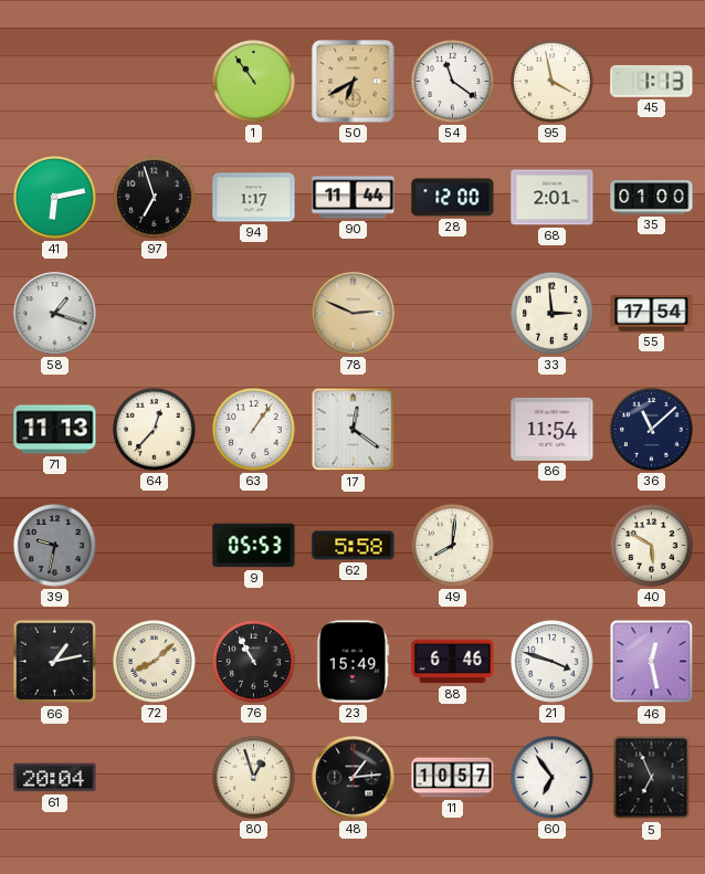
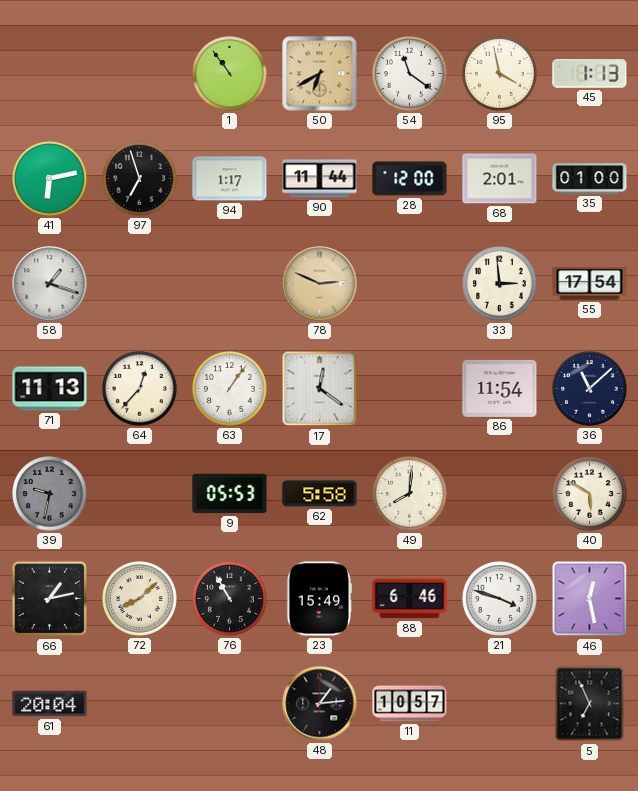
80: 12:57 -> none (254, 778)
60: 6:54 -> none (553, 778)
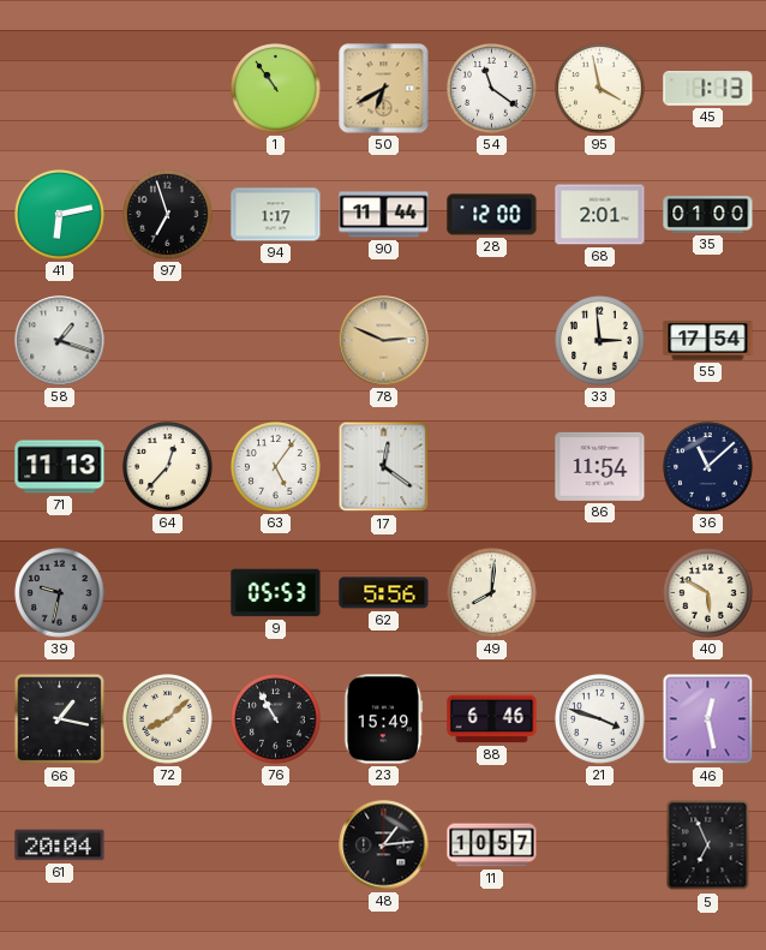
63: 1:06 -> 5:06 (276, 467)
62: 5:58 -> 5:56 (384, 593)
66: 1:13 -> 1:17 (60, 719)
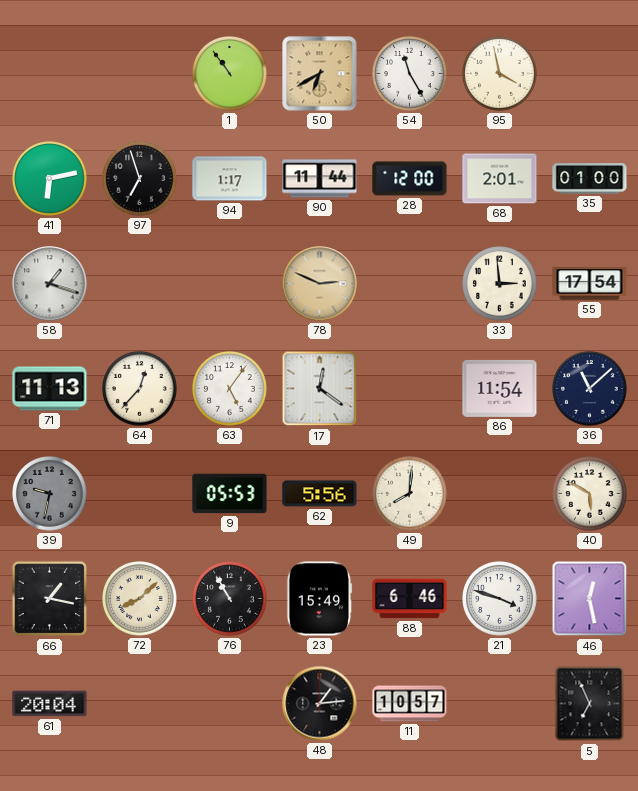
54: 11:21 -> 11:25 (410, 74)
45: 1:13 -> none (708, 89)
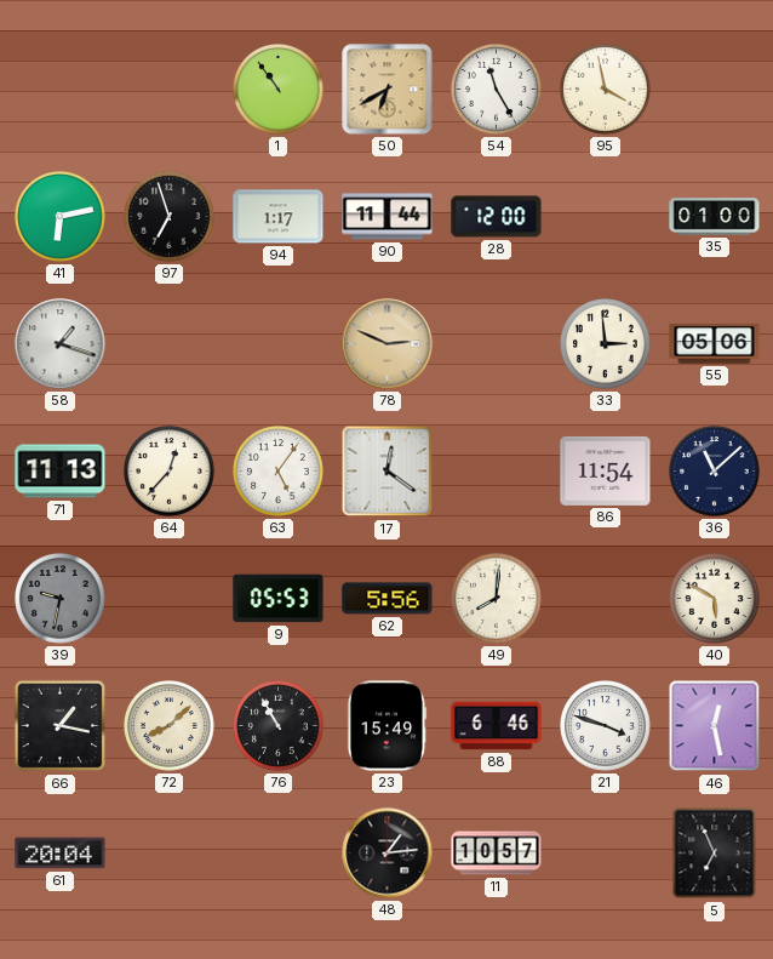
68: 2:01 -> none (500, 179)
55: 17:54 -> 05:06 (715, 344)
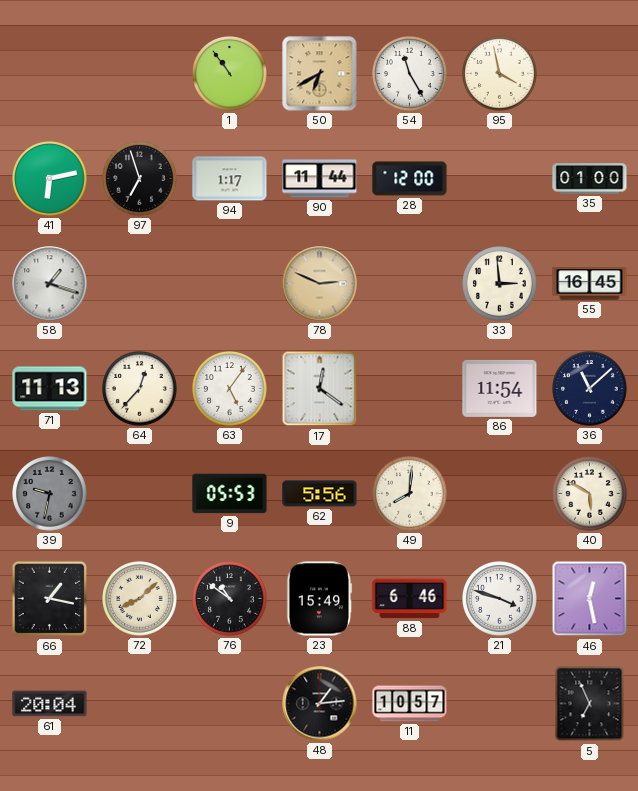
55: 05:06 -> 16:45 (590, 284)
76: 10:55 -> 10:51 (230, 599)
